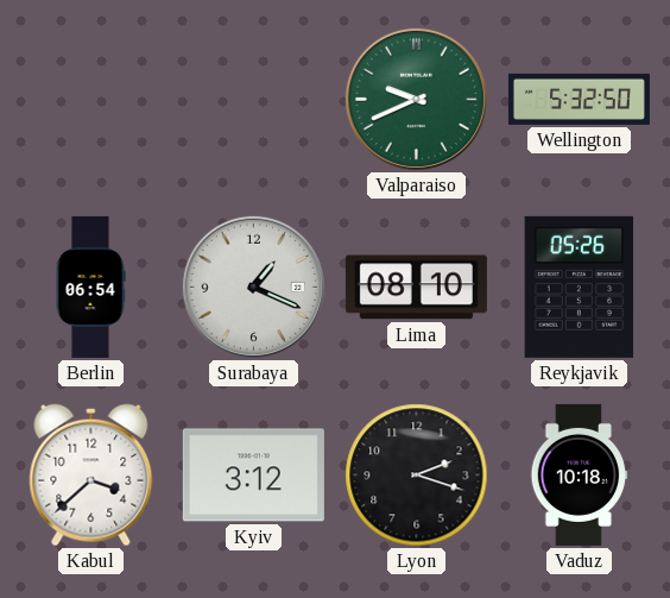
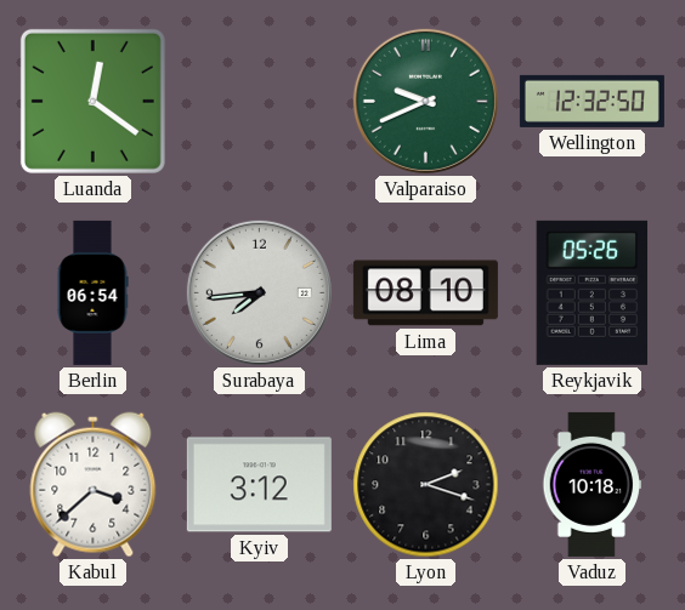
Luanda: none -> 12:21 (92, 101)
Wellington: 5:32 -> 12:32 (591, 101)
Surabaya: 1:19 -> 7:44 (259, 292)
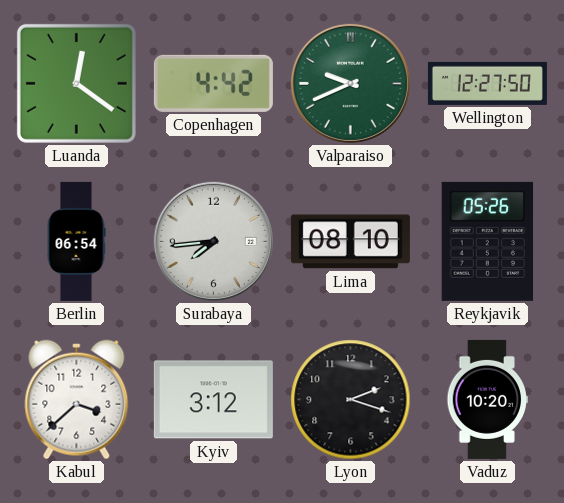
Copenhagen: none -> 4:42 (213, 83)
Wellington: 12:32 -> 12:27 (487, 83)
Vaduz: 10:18 -> 10:20 (487, 399)
